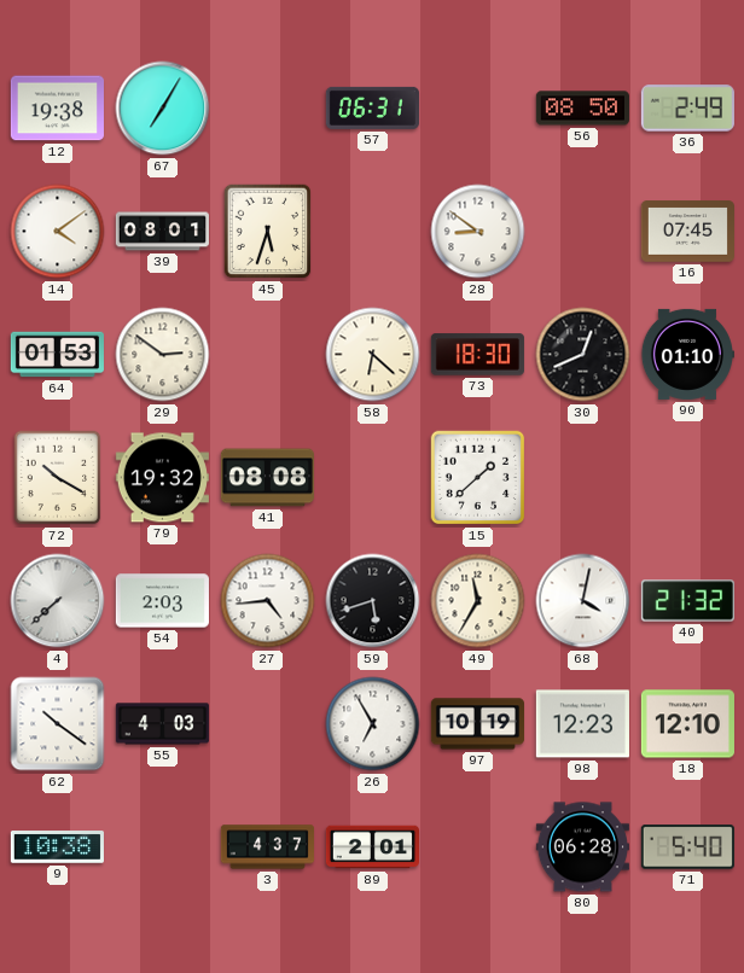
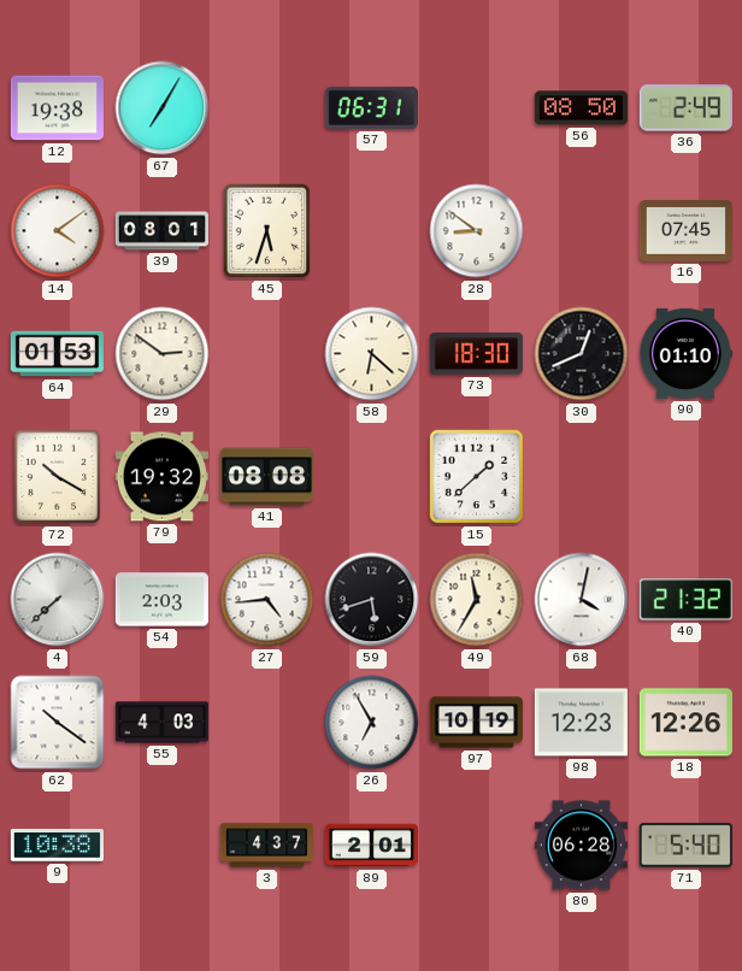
18: 12:10 -> 12:26 (685, 723)
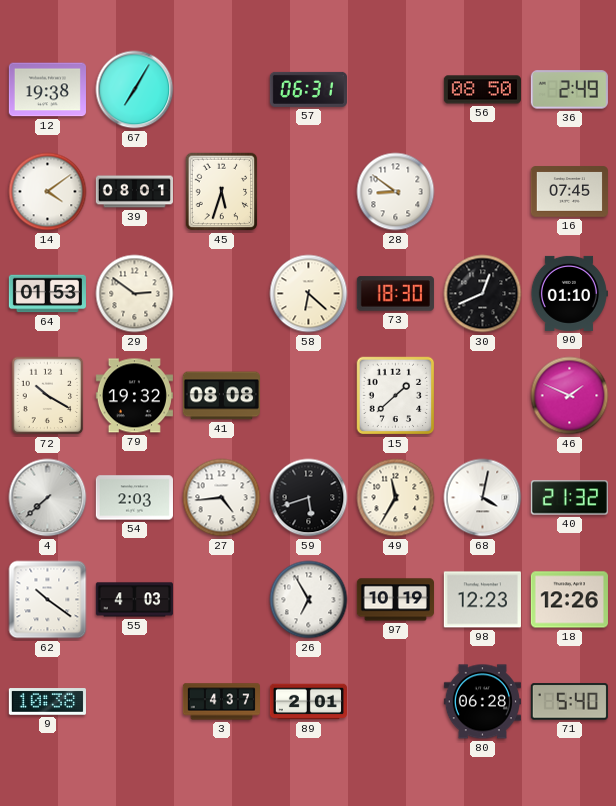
46: none -> 1:49 (570, 396)
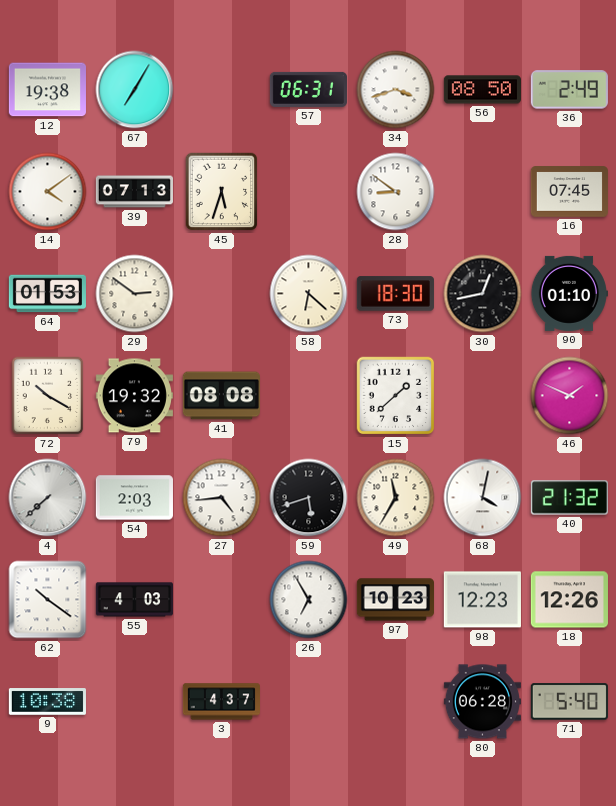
34: none -> 3:42 (396, 90)
39: 08:01 -> 07:13 (134, 192)
30: 12:41 -> 12:43 (483, 294)
97: 10:19 -> 10:23 (395, 600)
89: 2:01 -> none (308, 702)
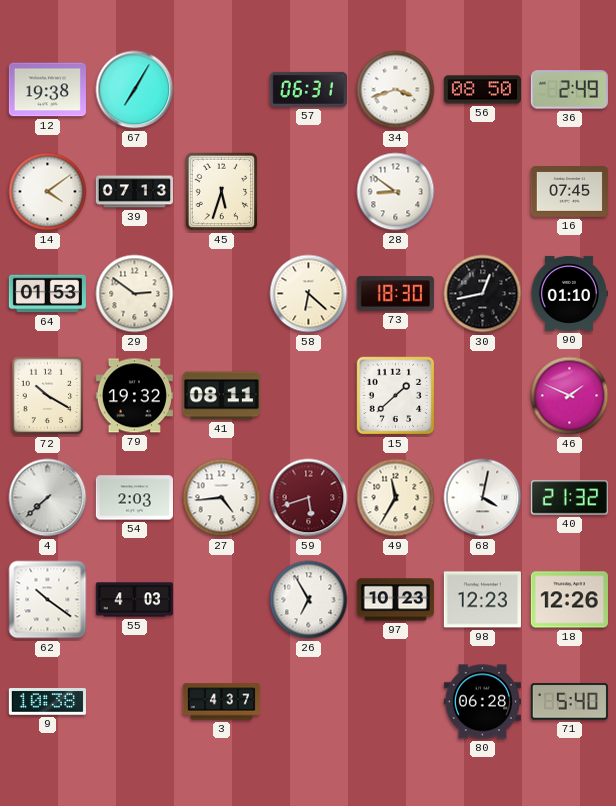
41: 08:08 -> 08:11 (221, 396)
59 dial: black -> burgundy (309, 498)
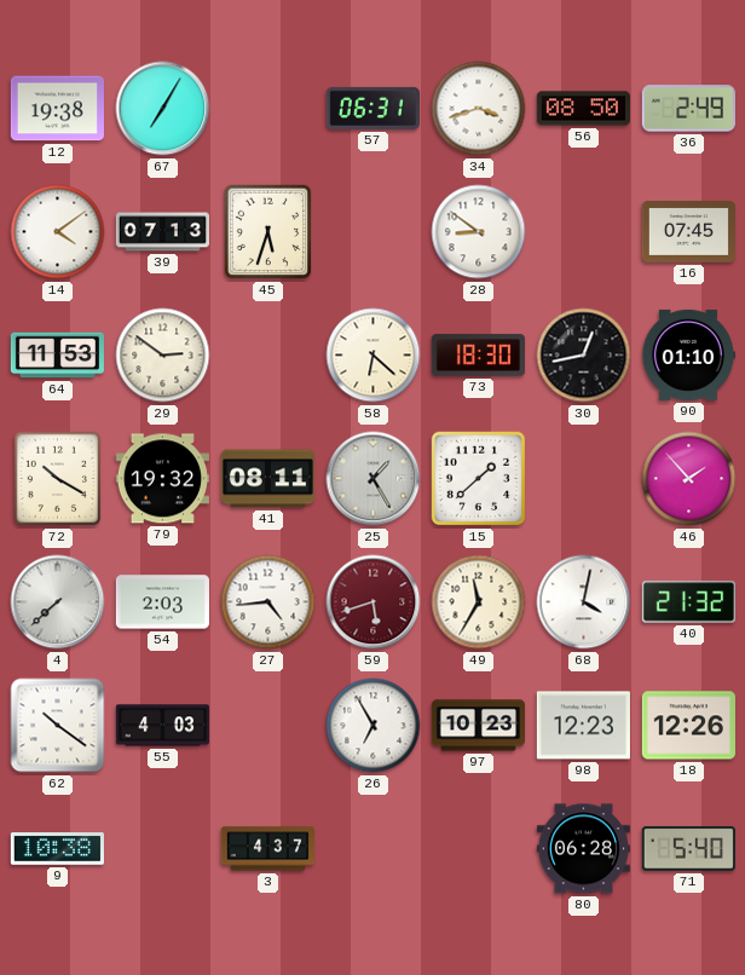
64: 01:53 -> 11:53 (57, 356)
25: none -> 1:25 (374, 479)
46: 1:49 -> 1:53 (689, 479)
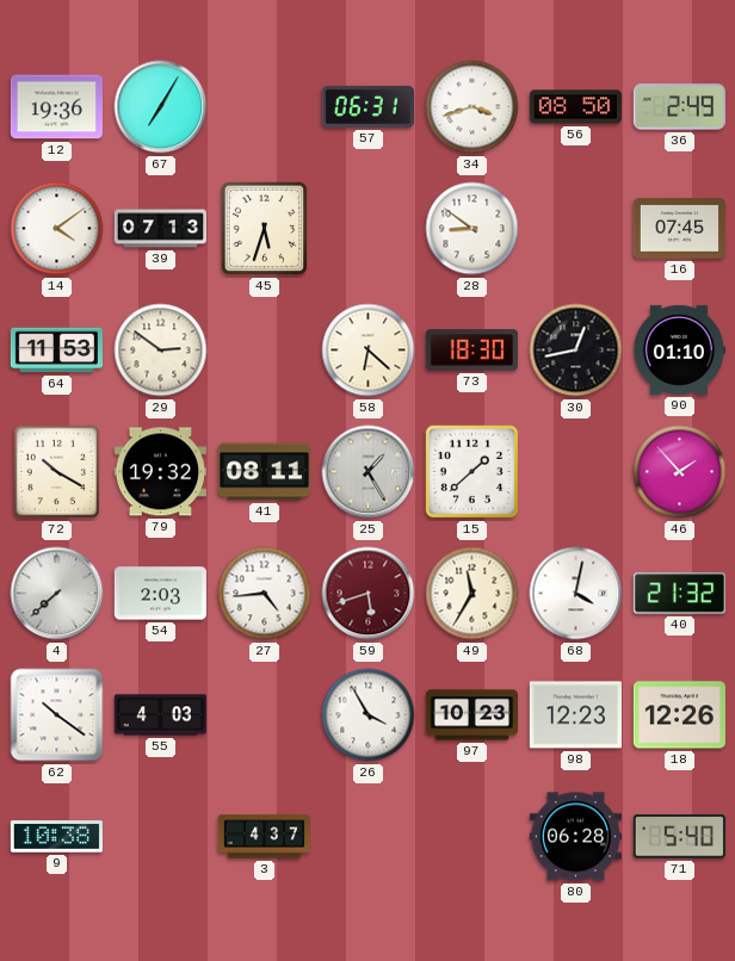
12: 19:38 -> 19:36 (56, 107)
26: 6:55 -> 3:55 (369, 715)
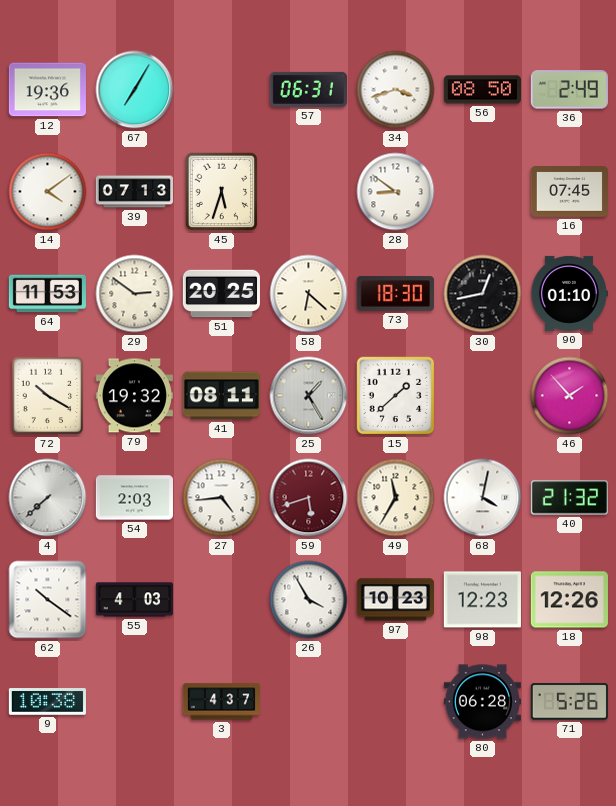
51: none -> 20:25 (221, 294)
71: 5:40 -> 5:26 (569, 702)
